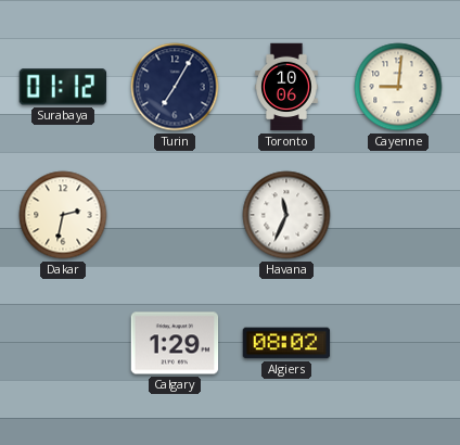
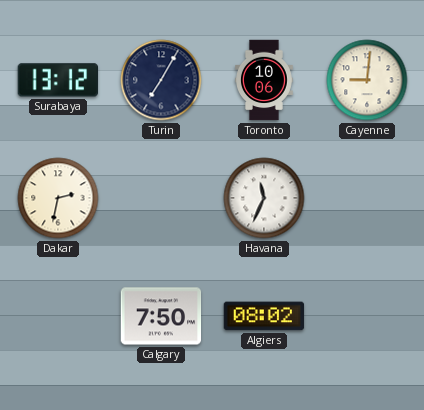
Surabaya: 01:12 -> 13:12 (57, 80)
Calgary: 1:29 -> 7:50 (161, 316)
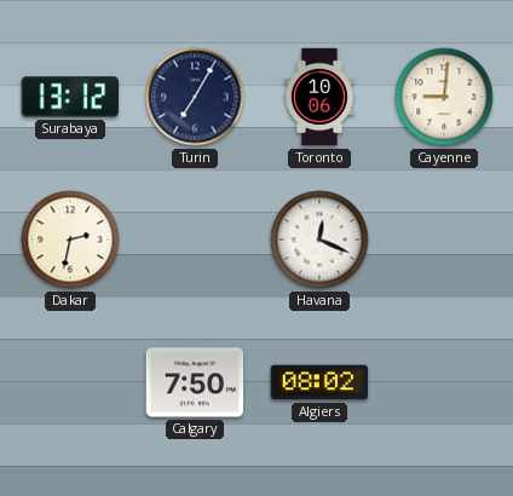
Havana: 11:34 -> 12:19 (319, 240)
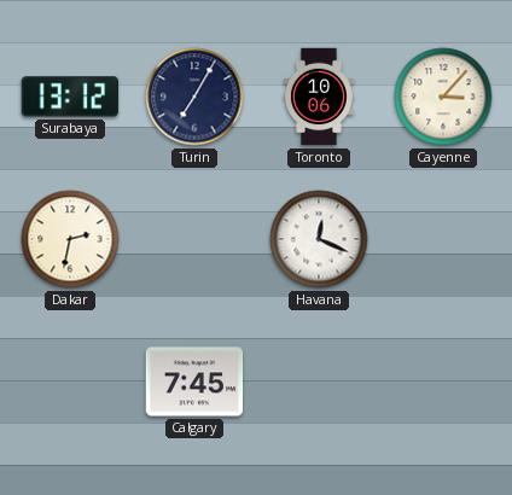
Cayenne: 9:01 -> 3:07 (443, 97)
Calgary: 7:50 -> 7:45 (194, 382)
Algiers: 08:02 -> none (319, 382)
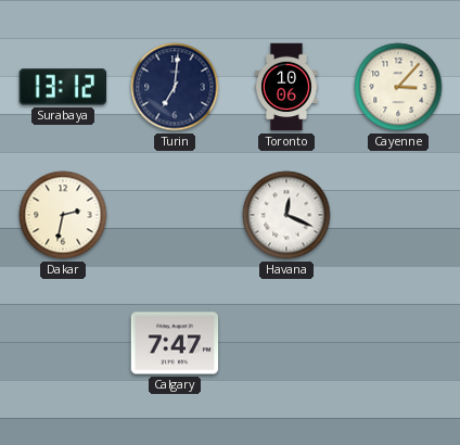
Turin: 7:05 -> 7:01 (175, 87)
Calgary: 7:45 -> 7:47 (175, 343)
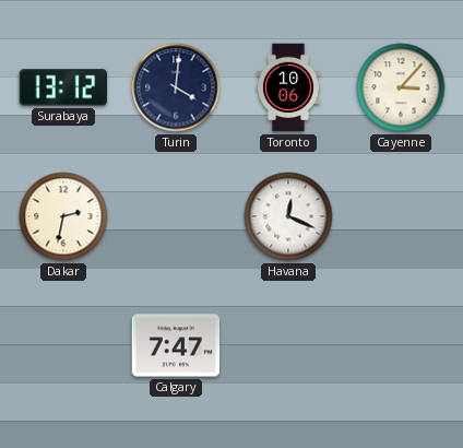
Turin: 7:01 -> 4:01 (176, 87)
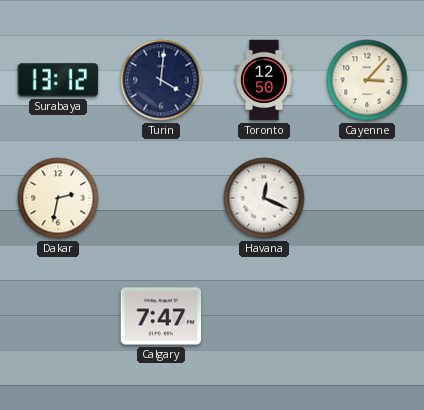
Toronto: 10:06 -> 12:50 (265, 80)
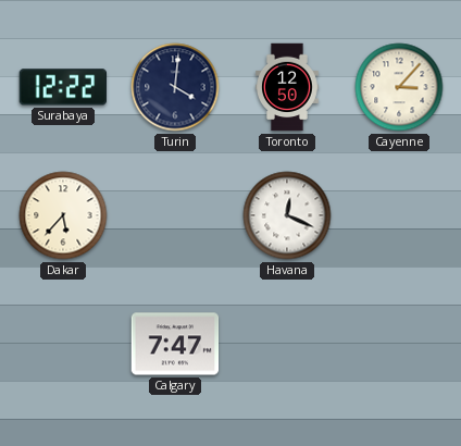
Surabaya: 13:12 -> 12:22 (62, 87)
Dakar: 2:32 -> 5:37 (63, 215)
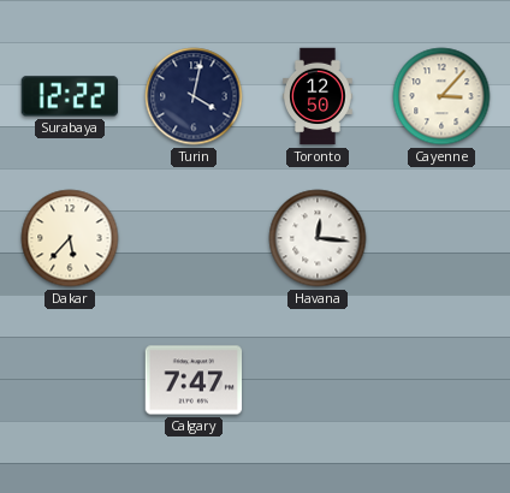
Turin: 4:01 -> 4:02 (194, 96)
Havana: 12:19 -> 12:16 (318, 238)
